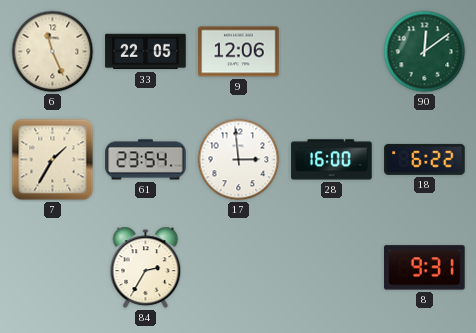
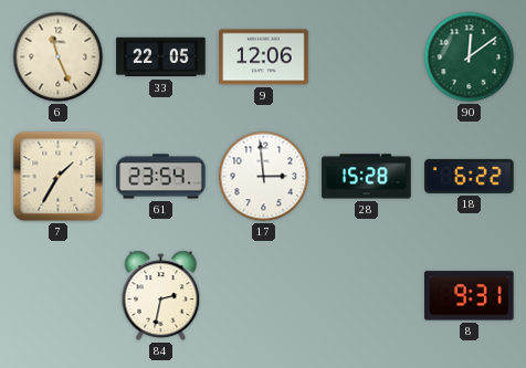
28: 16:00 -> 15:28 (367, 177)
84: 2:35 -> 2:32 (161, 296)
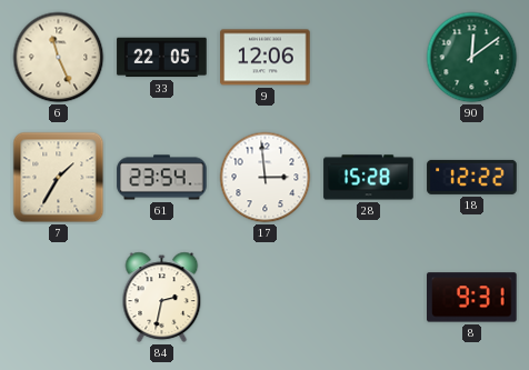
18: 6:22 -> 12:22 (472, 177)
